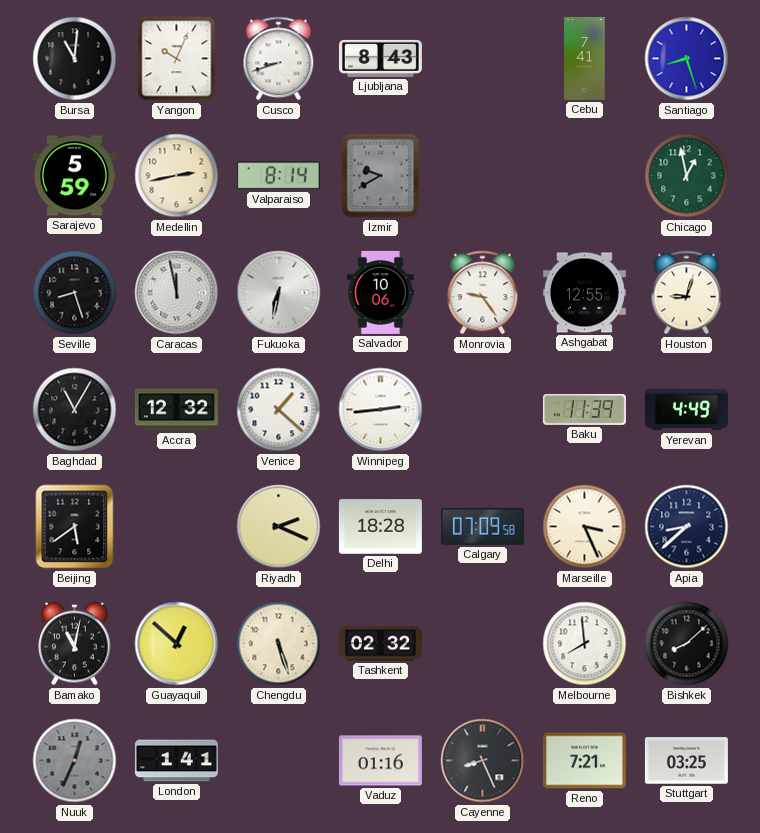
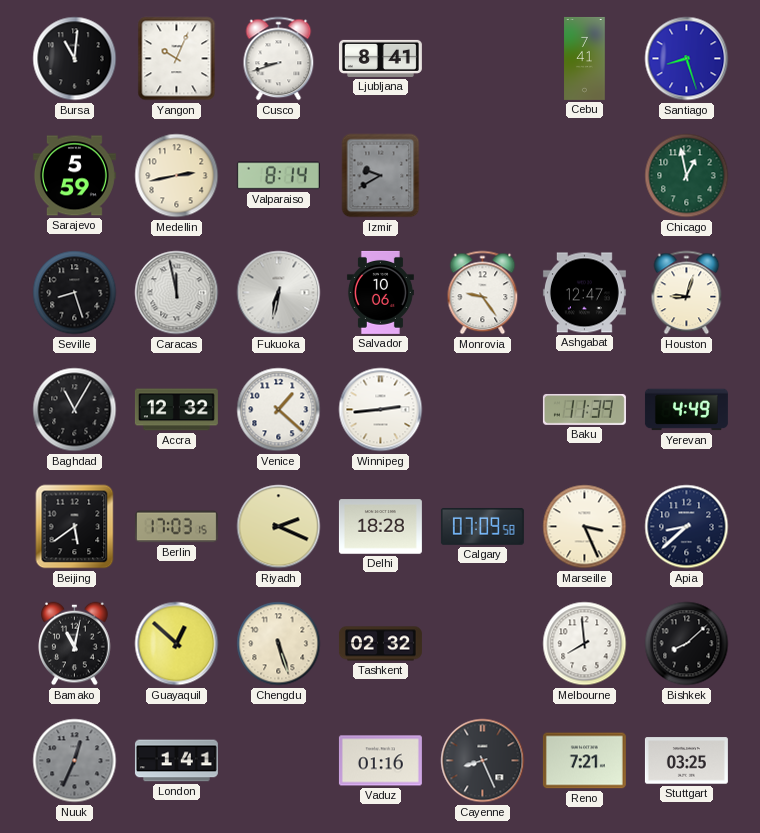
Ljubljana: 8:43 -> 8:41 (380, 58)
Ashgabat: 12:55 -> 12:47 (584, 293)
Berlin: none -> 17:03 (176, 527)
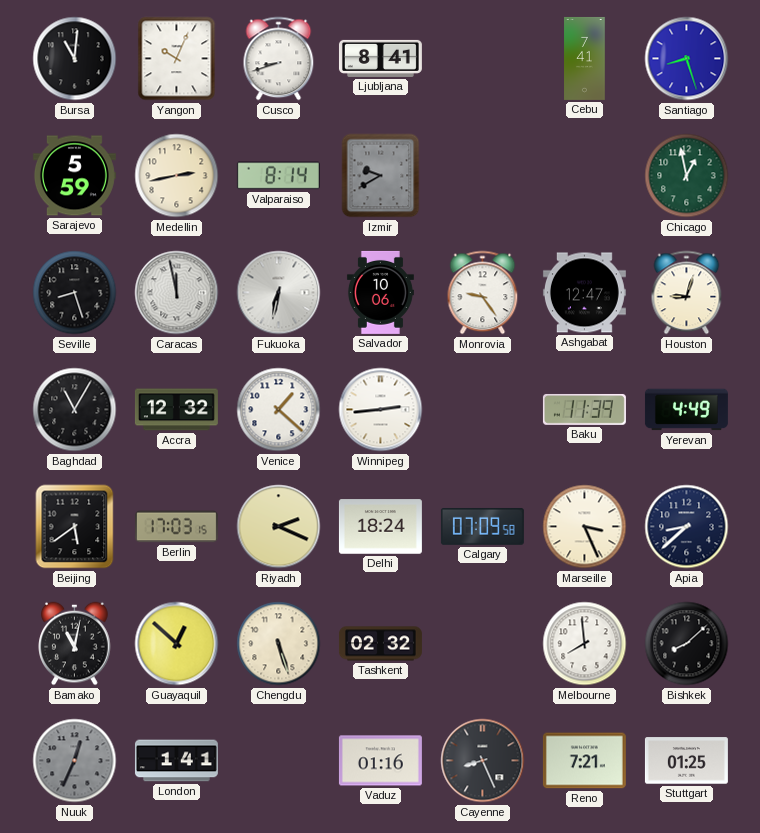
Delhi: 18:28 -> 18:24 (380, 527)
Stuttgart: 03:25 -> 01:25 (686, 761)
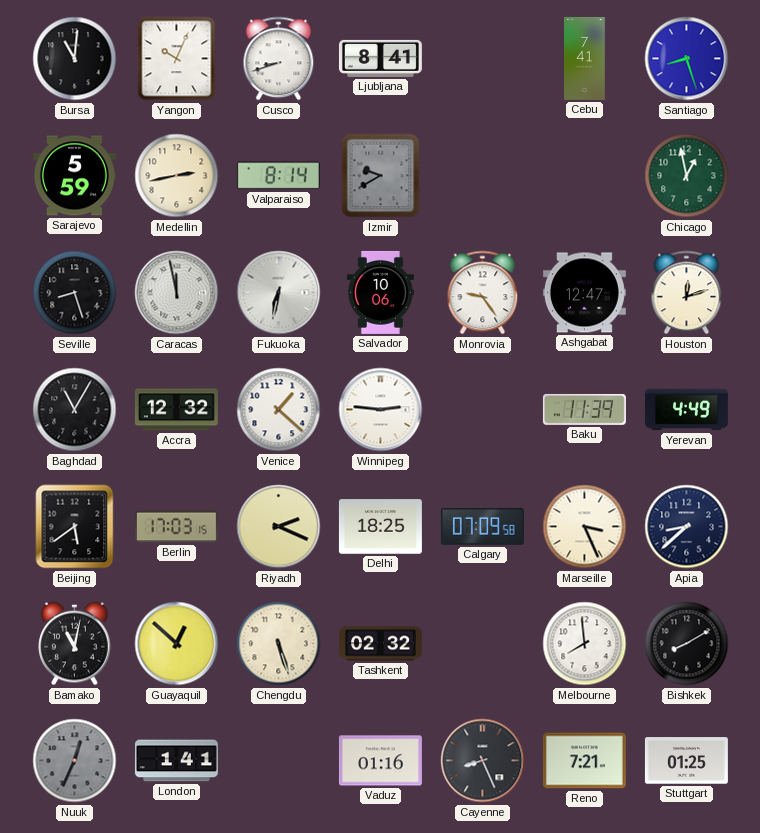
Houston: 9:03 -> 12:12 (687, 293)
Winnipeg: 2:44 -> 2:46 (381, 410)
Delhi: 18:24 -> 18:25 (380, 527)
Bishkek: 8:08 -> 8:10 (687, 644)
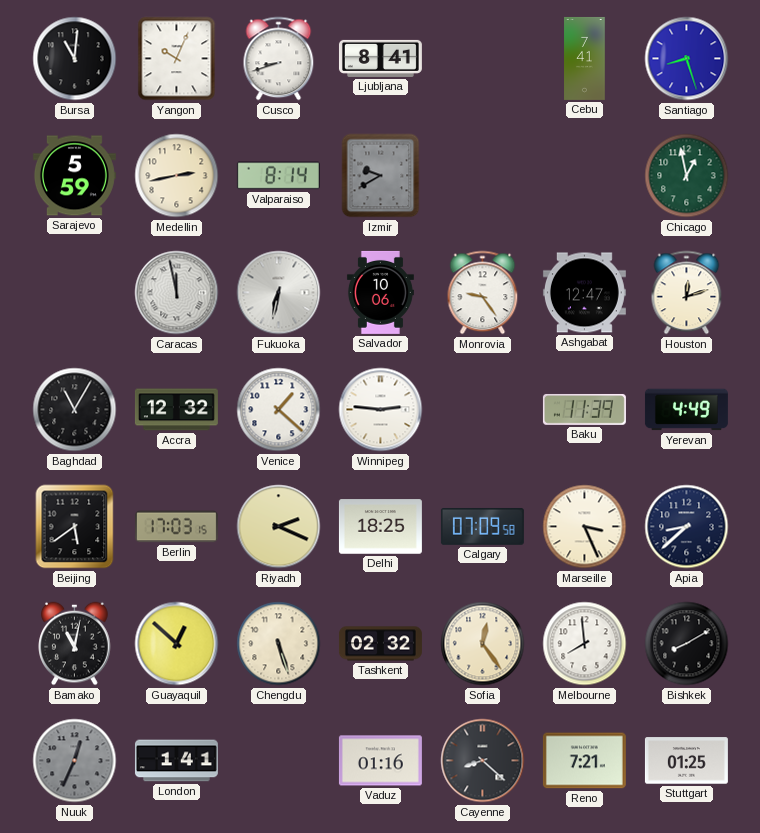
Seville: 8:27 -> none (75, 293)
Sofia: none -> 12:24 (483, 644)
Cayenne: 8:26 -> 8:22 (483, 761)
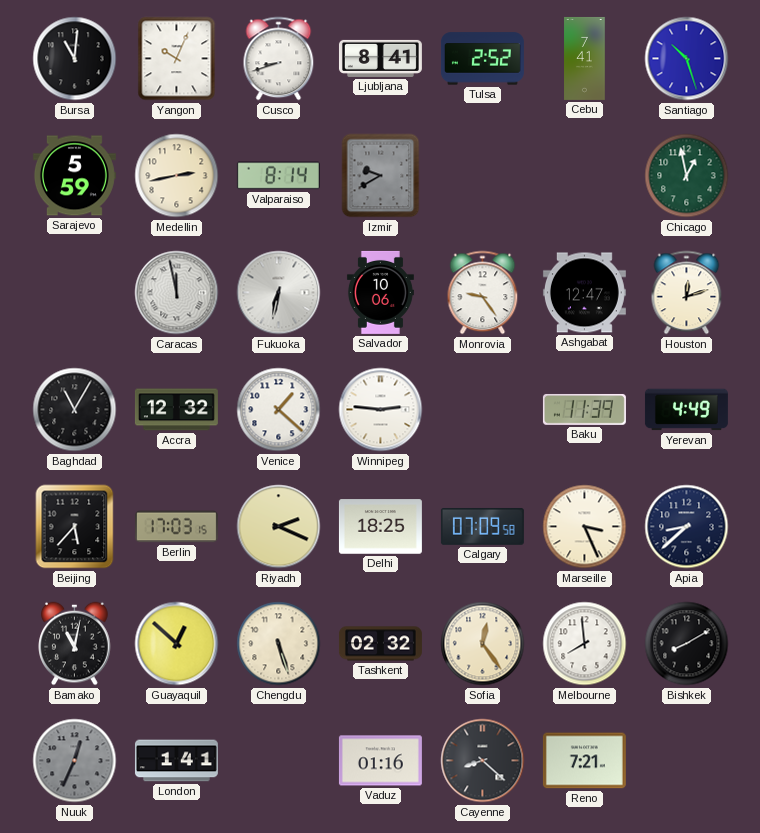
Tulsa: none -> 2:52 (482, 59)
Santiago: 8:27 -> 10:27 (687, 59)
Beijing: 5:39 -> 5:37 (75, 527)
Stuttgart: 01:25 -> none (686, 761)
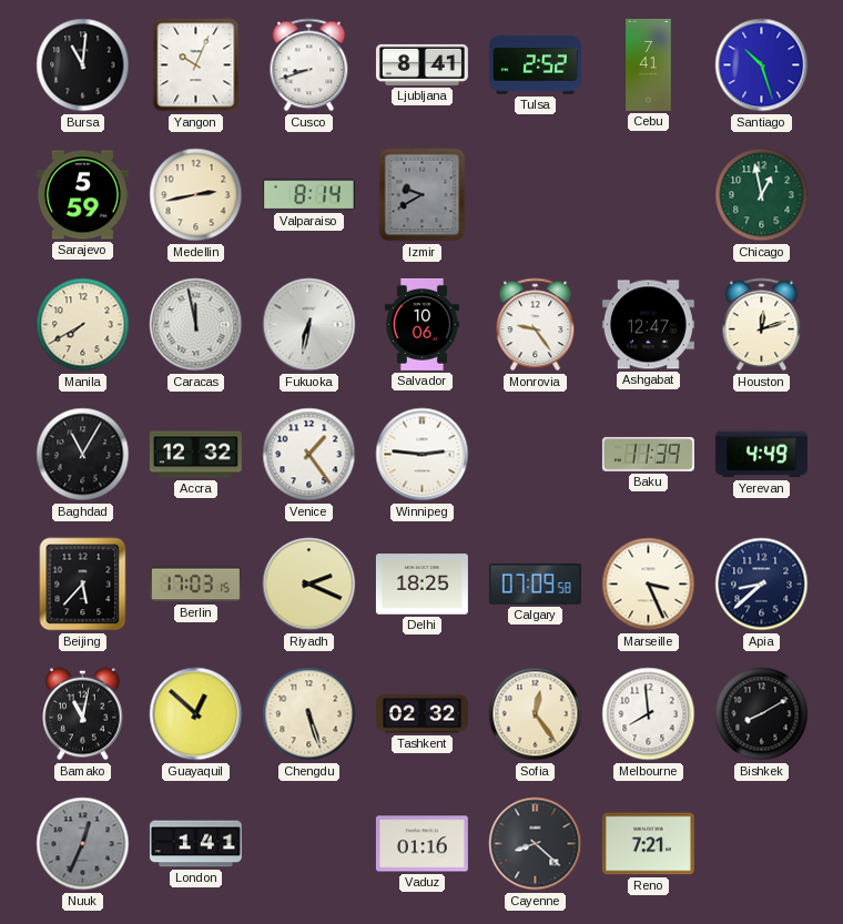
Manila: none -> 7:40 (83, 325)
Venice: 1:22 -> 1:24 (309, 455)
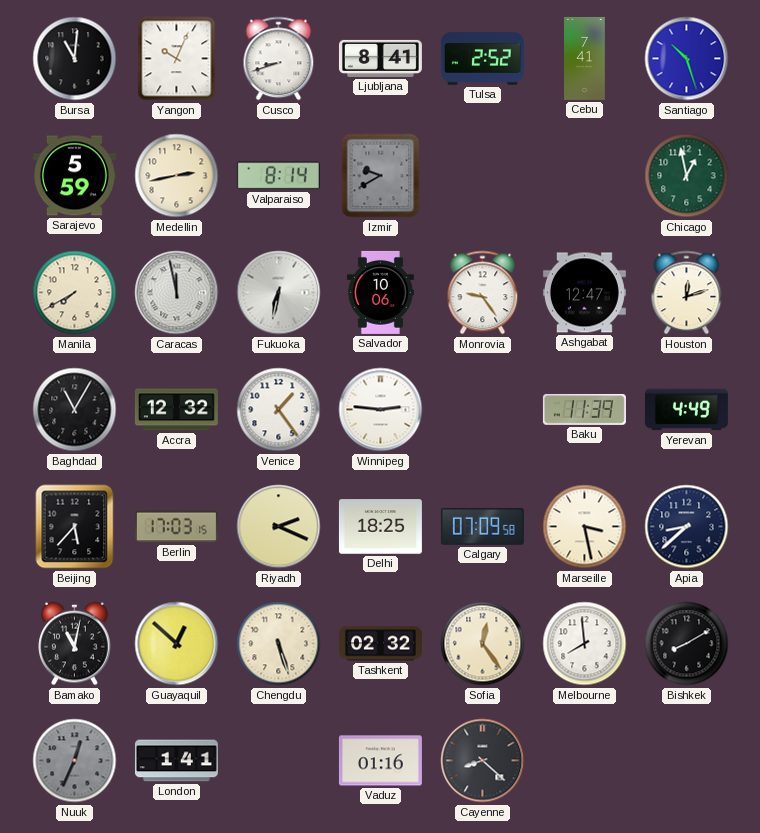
Marseille: 3:26 -> 3:28 (585, 527)
Reno: 7:21 -> none (648, 844)
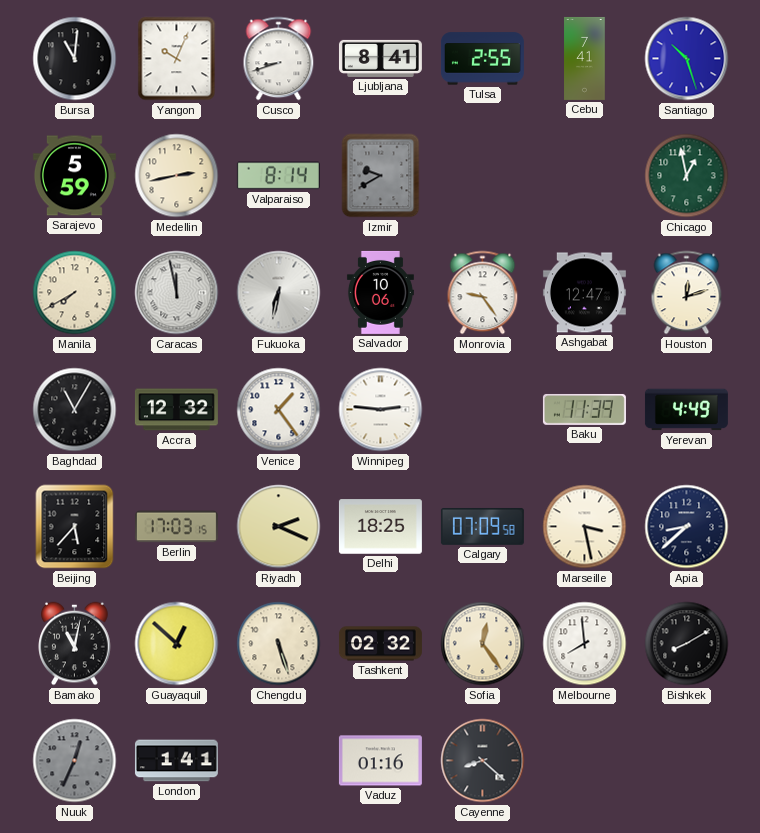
Tulsa: 2:52 -> 2:55 (482, 59)
